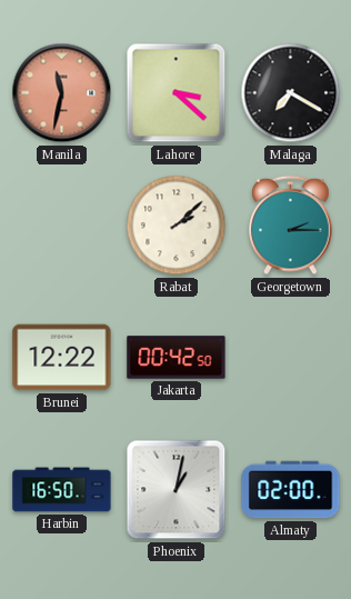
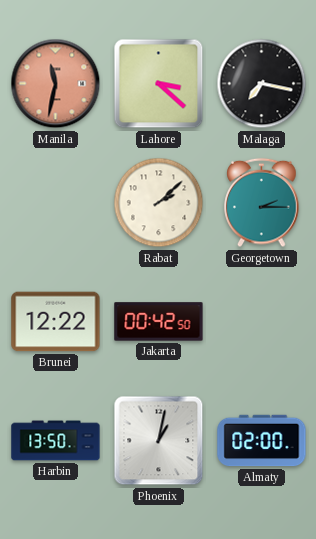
Malaga: 7:20 -> 7:17 (262, 84)
Harbin: 16:50 -> 13:50 (56, 441)
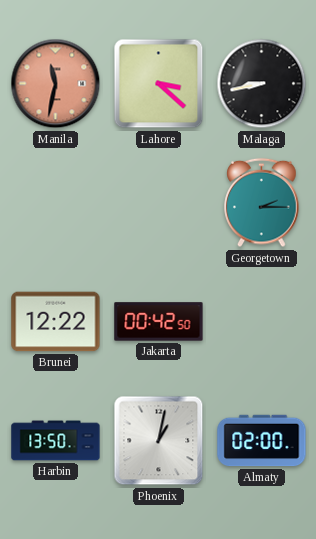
Malaga: 7:17 -> 8:43 (262, 84)
Rabat: 2:08 -> none (159, 203)
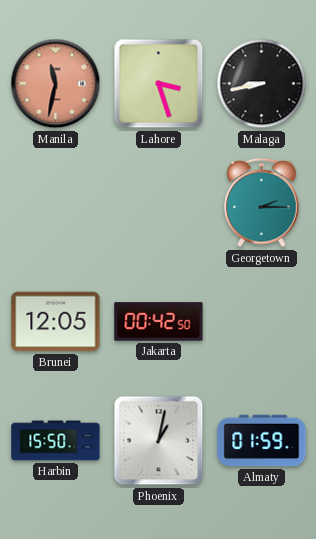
Lahore: 3:22 -> 3:27 (159, 84)
Brunei: 12:22 -> 12:05 (56, 322)
Harbin: 13:50 -> 15:50 (56, 441)
Almaty: 02:00 -> 01:59 (262, 441)
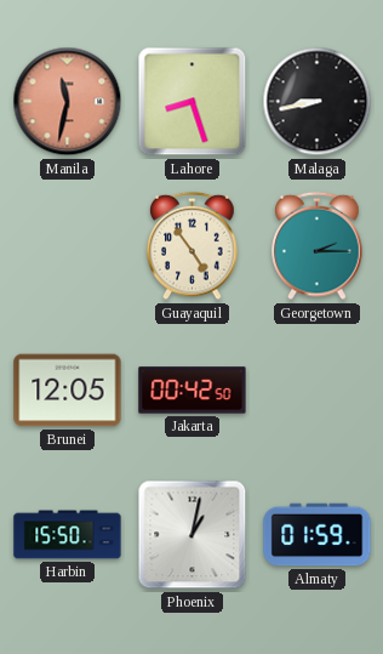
Lahore: 3:27 -> 8:27 (193, 102)
Guayaquil: none -> 4:54 (193, 246)
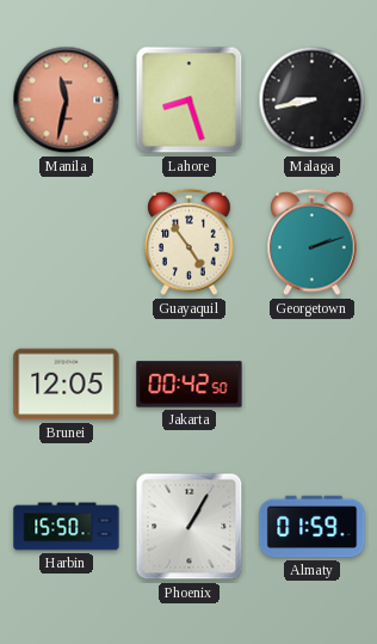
Georgetown: 2:15 -> 2:12 (313, 243)
Phoenix: 1:02 -> 1:05 (190, 527)
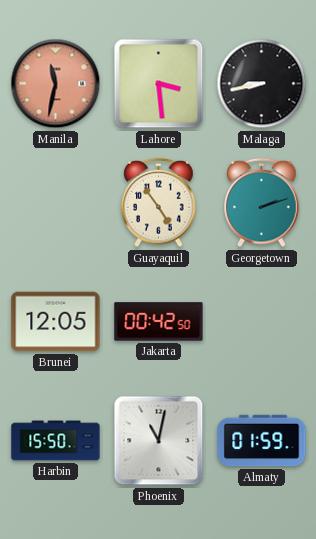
Lahore: 8:27 -> 3:29 (159, 84)
Phoenix: 1:05 -> 11:02 (159, 441)
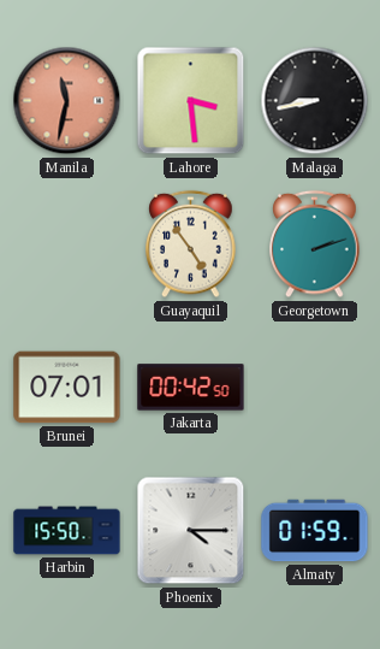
Brunei: 12:05 -> 07:01 (67, 388)
Phoenix: 11:02 -> 4:15 (191, 531)
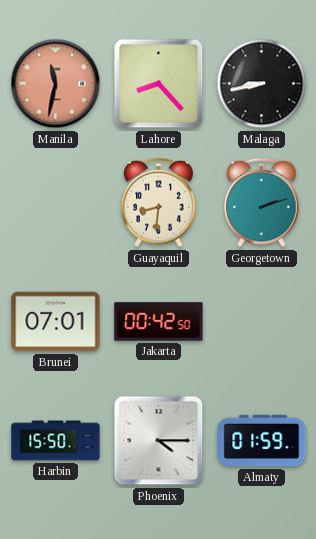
Lahore: 3:29 -> 8:23 (159, 84)
Guayaquil: 4:54 -> 8:31 (159, 203)
